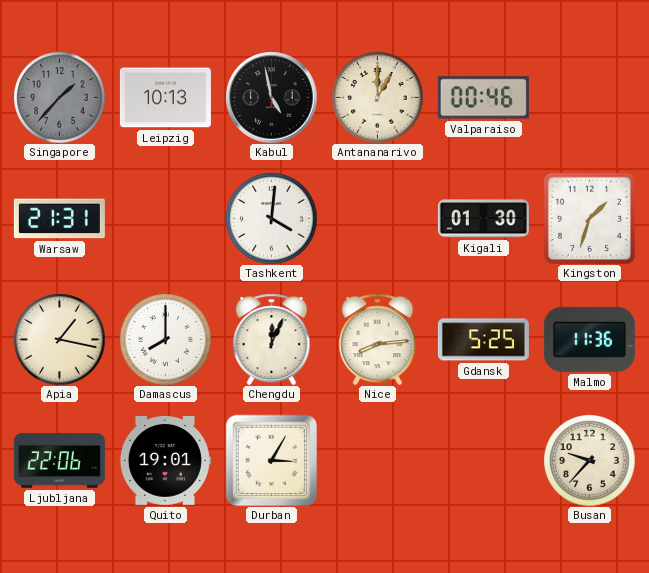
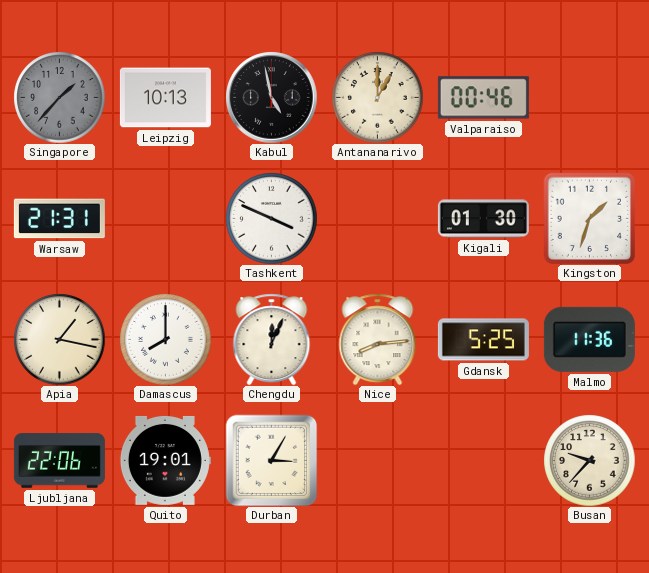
Tashkent: 4:01 -> 3:49 (271, 218)
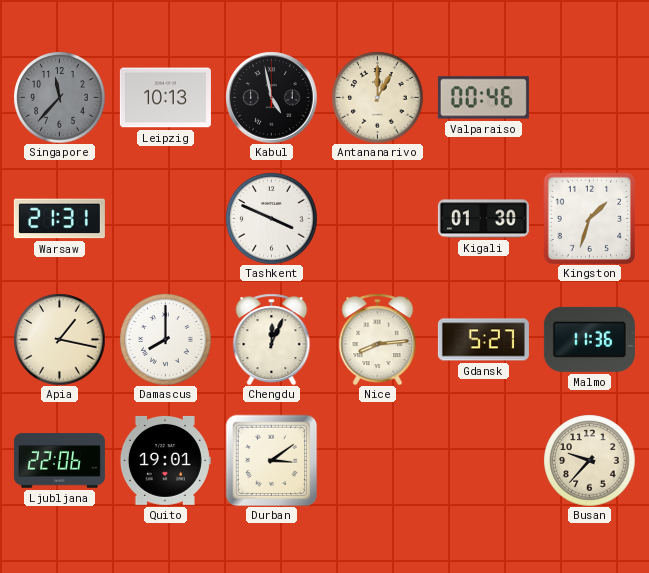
Singapore: 1:37 -> 11:37 (59, 97)
Gdansk: 5:25 -> 5:27 (483, 340)
Durban: 3:05 -> 3:09 (271, 460)
